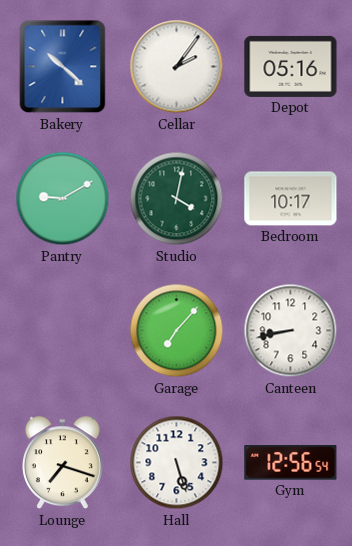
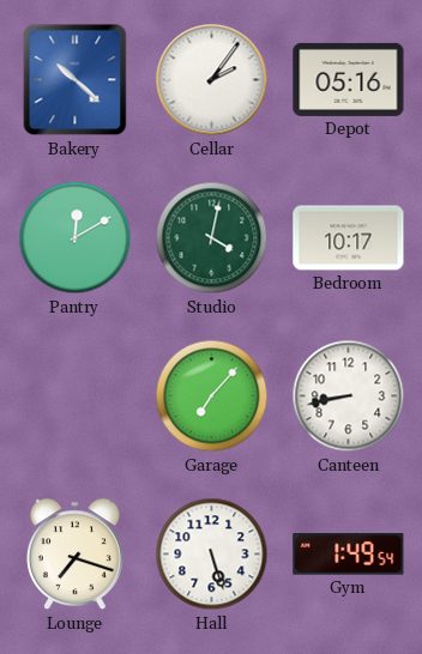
Pantry: 9:10 -> 12:10 (76, 238)
Gym: 12:56 -> 1:49 (349, 555)
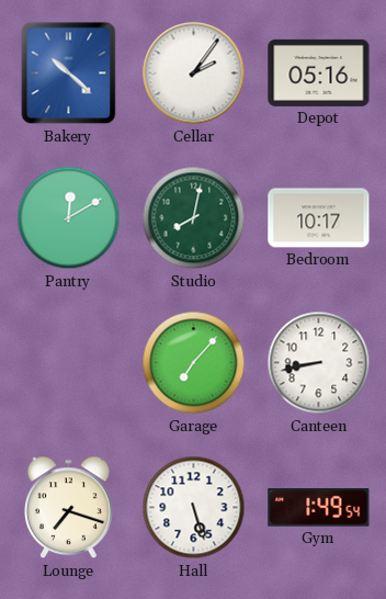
Studio: 4:02 -> 8:02 (194, 218)
